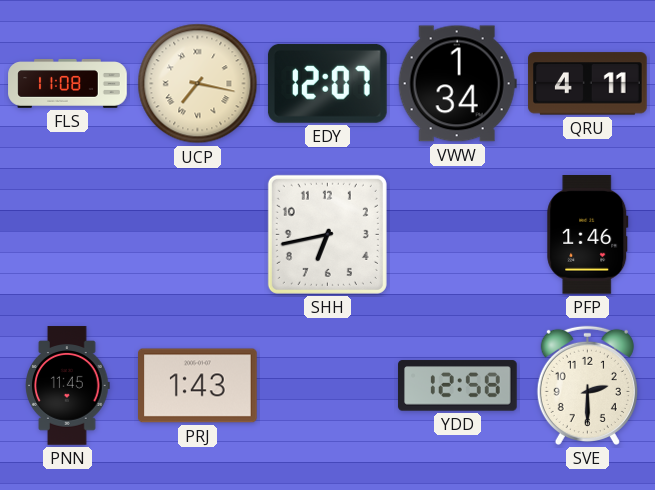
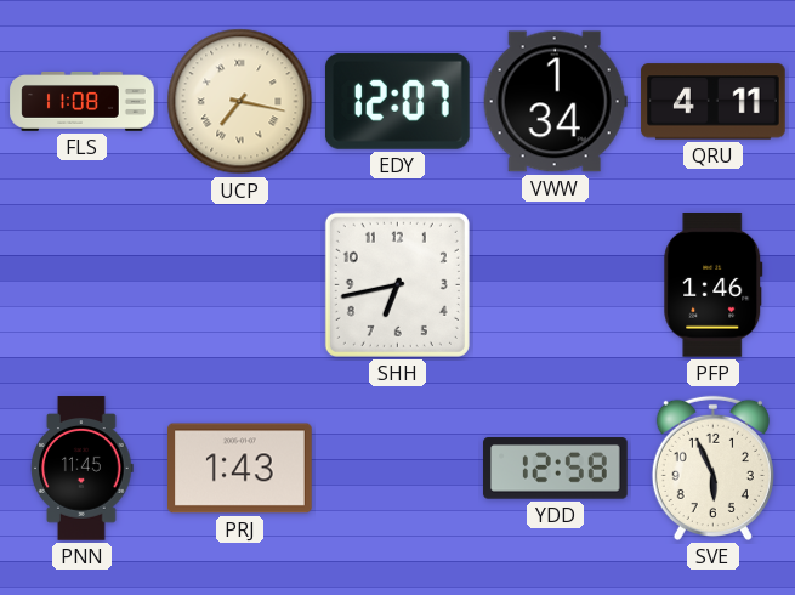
SVE: 2:30 -> 5:56 (712, 467)
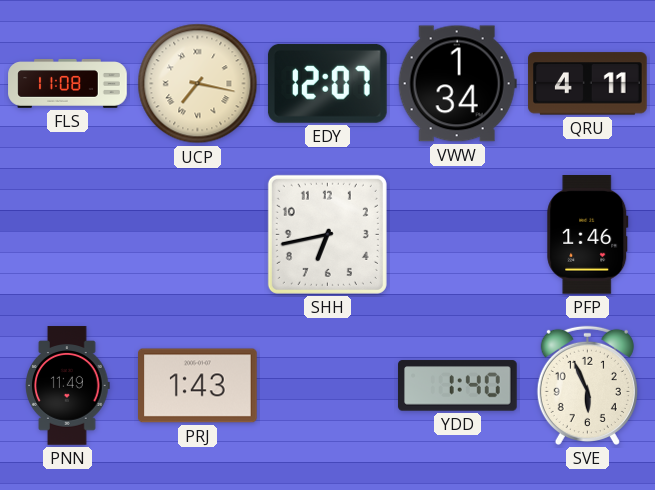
PNN: 11:45 -> 11:49 (68, 386)
YDD: 12:58 -> 1:40 (458, 386)
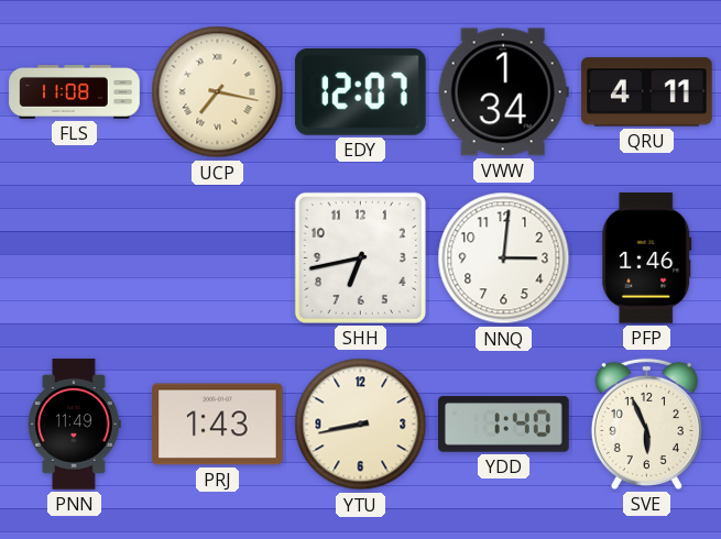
NNQ: none -> 3:01 (504, 258)
YTU: none -> 8:43 (361, 425)
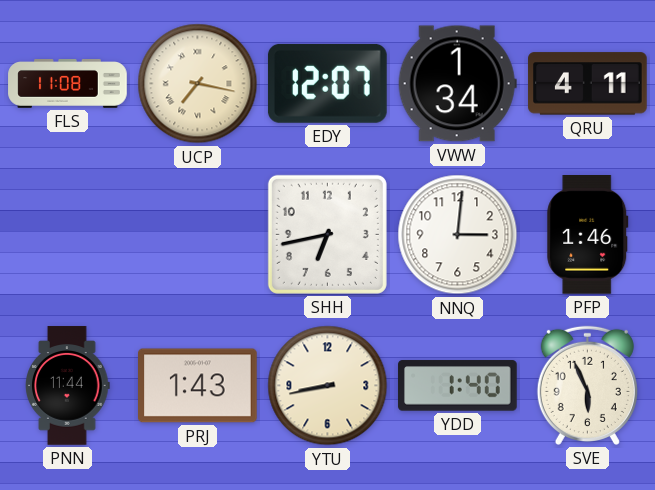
PNN: 11:49 -> 11:44 (68, 386)
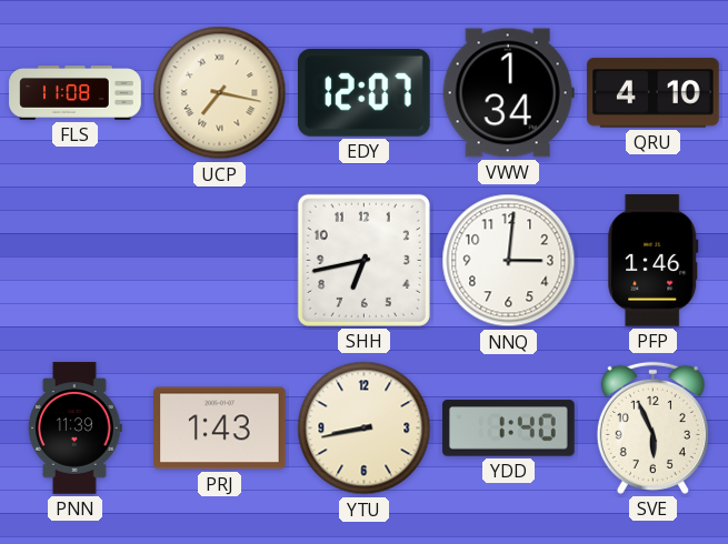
QRU: 4:11 -> 4:10 (654, 93)
PNN: 11:44 -> 11:39 (76, 429)
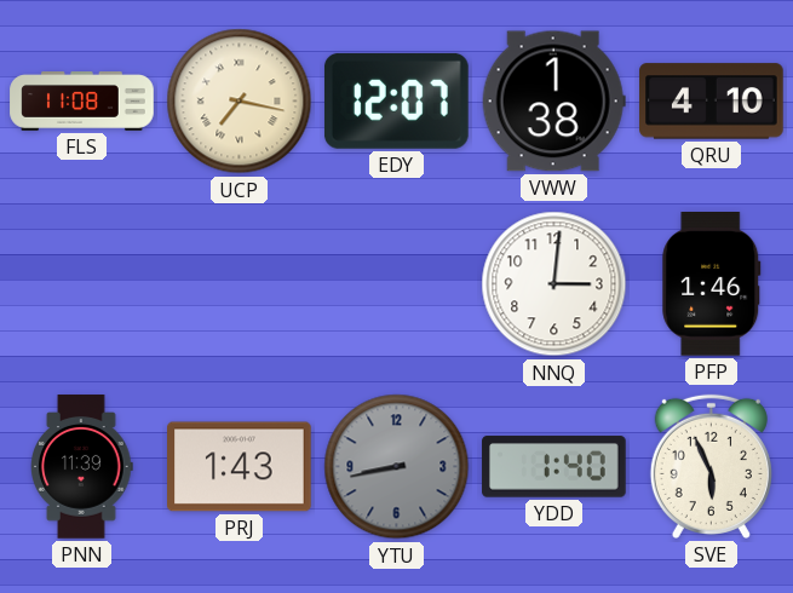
VWW: 1:34 -> 1:38 (553, 102)
SHH: 6:43 -> none (363, 260)
YTU dial: cream -> grey (397, 467)
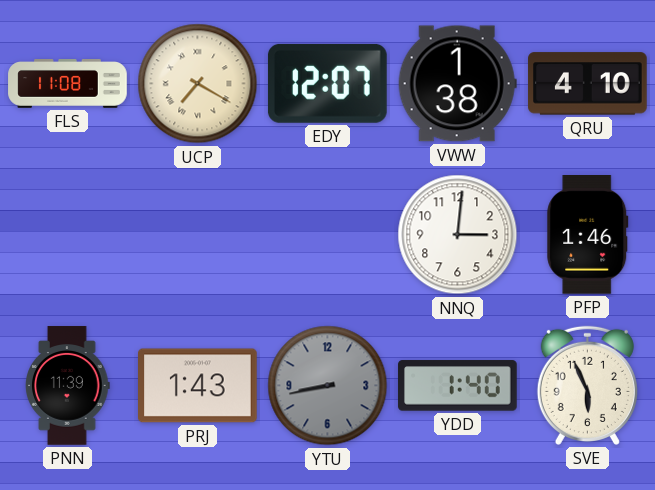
UCP: 7:17 -> 7:20 (198, 84)
